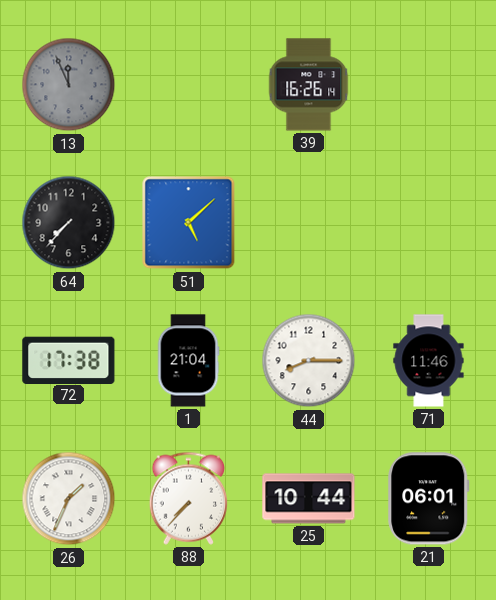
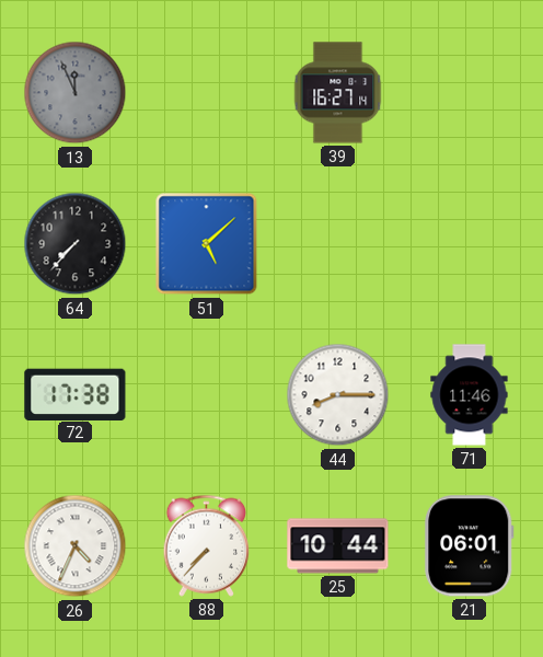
39: 16:26 -> 16:27 (338, 93)
1: 21:04 -> none (188, 361)
26: 1:34 -> 4:34 (76, 546)
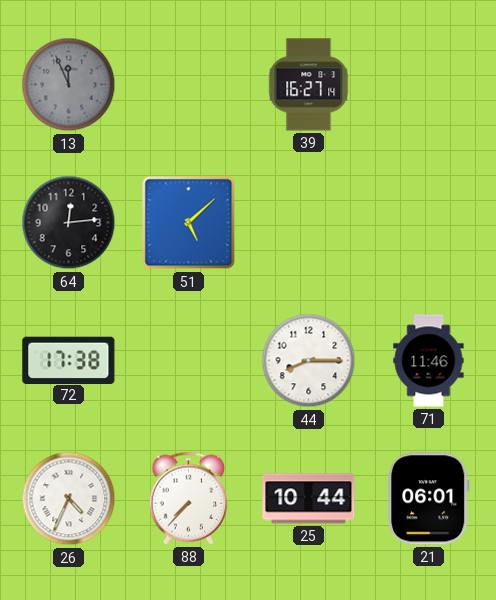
64: 7:37 -> 12:14 (69, 223)
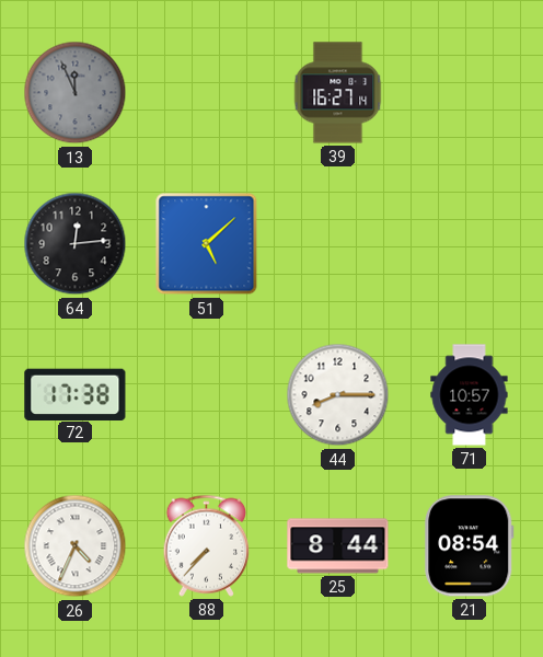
71: 11:46 -> 10:57 (470, 395)
25: 10:44 -> 8:44 (338, 546)
21: 06:01 -> 08:54 (470, 546)
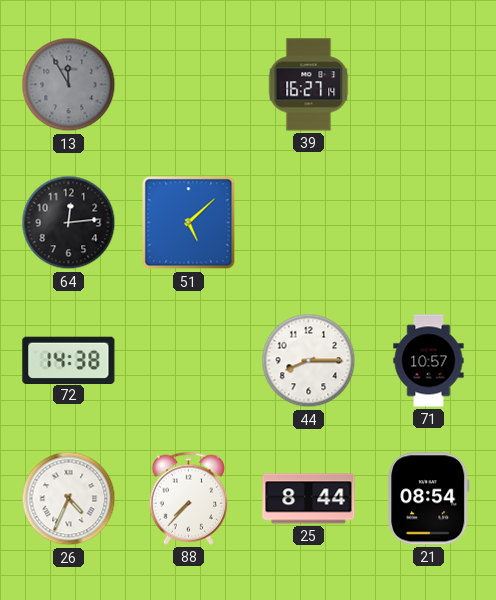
13: 11:56 -> 11:55 (69, 85)
72: 17:38 -> 14:38 (69, 360)
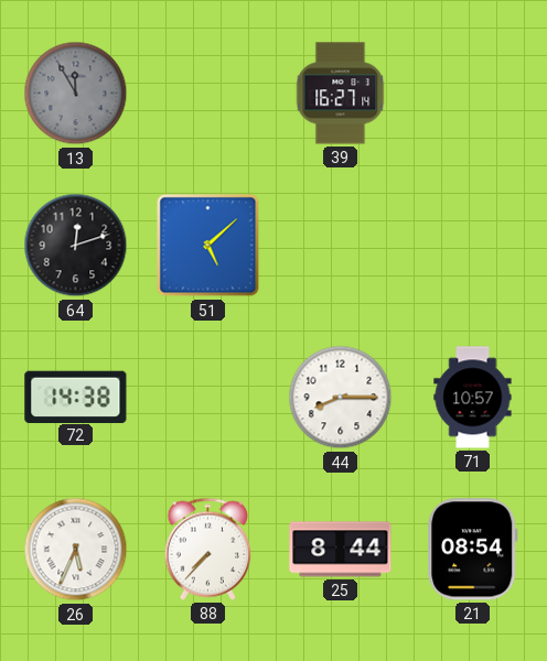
64: 12:14 -> 12:12 (76, 246)
26: 4:34 -> 5:34 (76, 550)
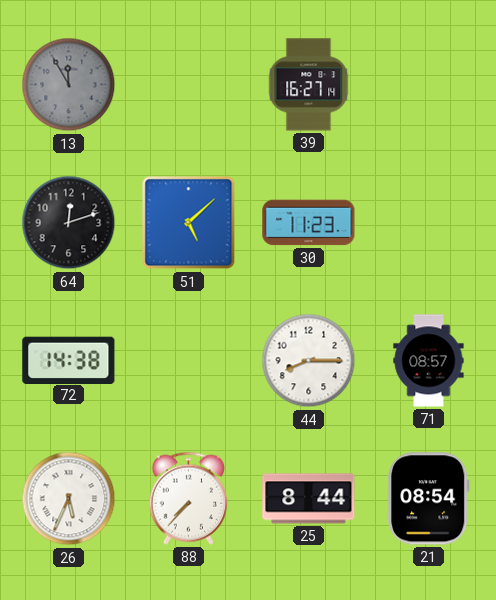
30: none -> 11:23 (309, 223)
71: 10:57 -> 08:57 (429, 361)
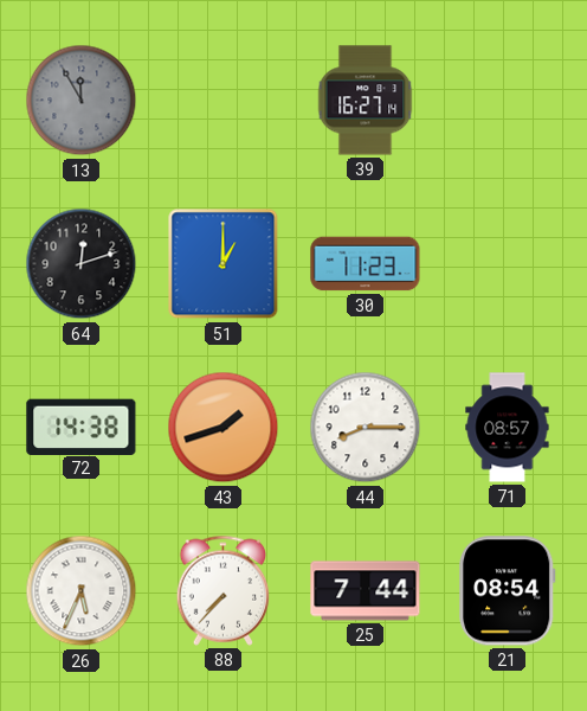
51: 5:08 -> 1:00 (224, 264)
43: none -> 1:42 (224, 428)
25: 8:44 -> 7:44 (366, 591)
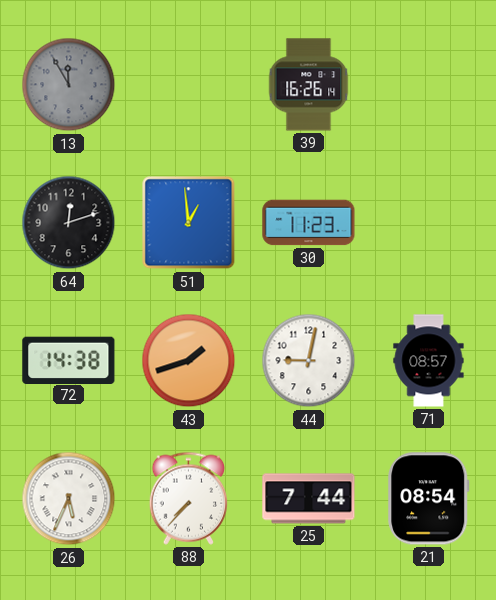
39: 16:27 -> 16:26 (309, 85)
51: 1:00 -> 12:59 (189, 223)
44: 8:15 -> 9:02 (309, 361)
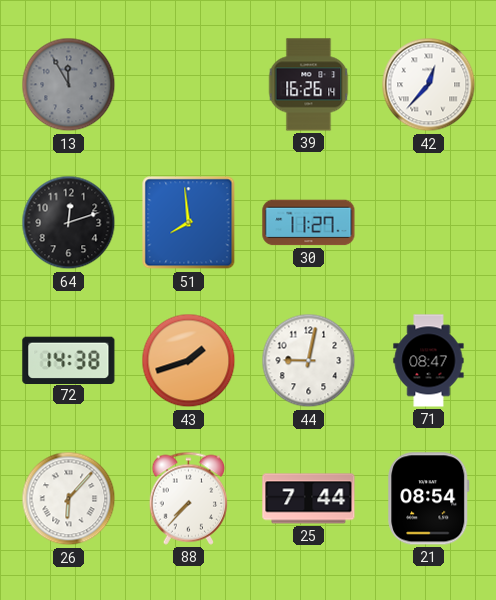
42: none -> 12:37 (429, 85)
51: 12:59 -> 7:59 (189, 223)
30: 11:23 -> 11:27 (309, 223)
71: 08:57 -> 08:47 (429, 361)
26: 5:34 -> 6:07 (69, 499)
